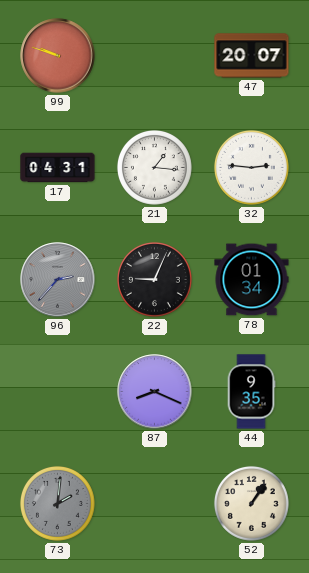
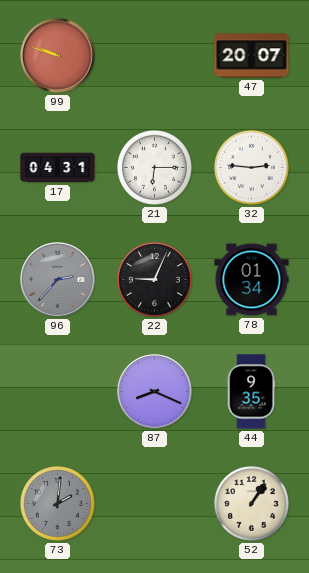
21: 1:16 -> 6:15 (154, 167)
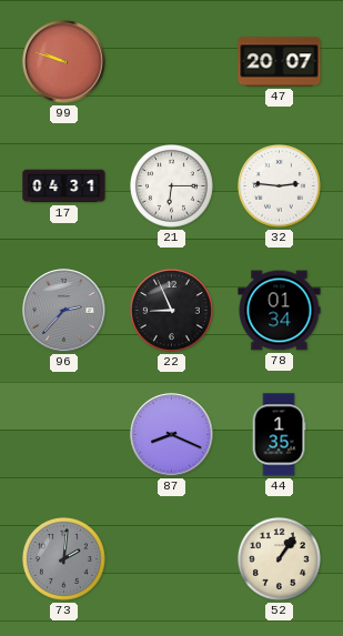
22: 9:04 -> 8:56 (171, 310)
44: 9:35 -> 1:35 (279, 435)
